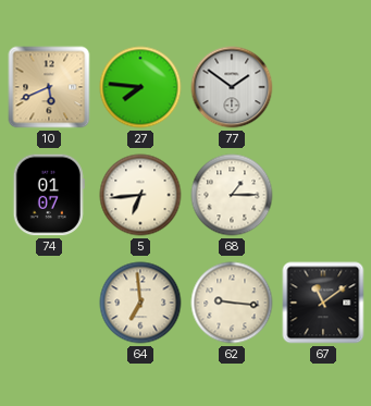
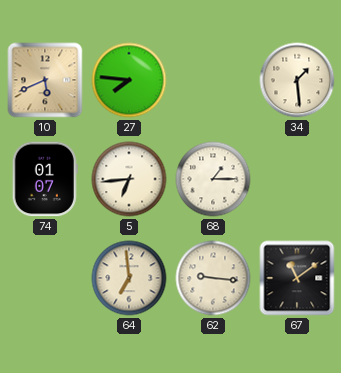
77: 1:51 -> none (232, 87)
34: none -> 1:29 (297, 80)
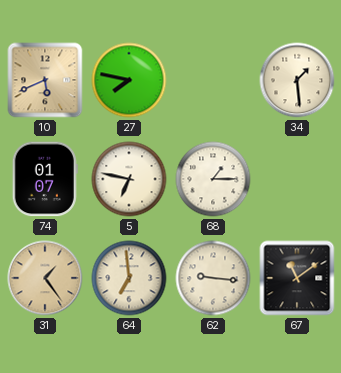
27: 7:46 -> 7:47 (129, 80)
5: 6:44 -> 6:47 (129, 179)
31: none -> 1:24 (45, 278)
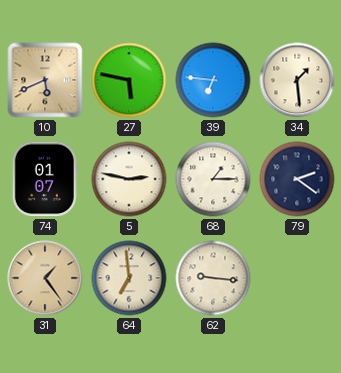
27: 7:47 -> 5:47 (129, 80)
39: none -> 6:46 (213, 80)
5: 6:47 -> 2:47 (129, 179)
79: none -> 2:21 (297, 179)
67: 11:09 -> none (297, 278)
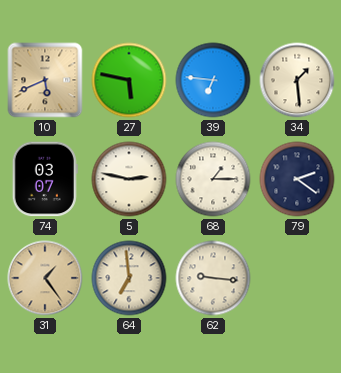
74: 01:07 -> 03:07 (45, 179)
